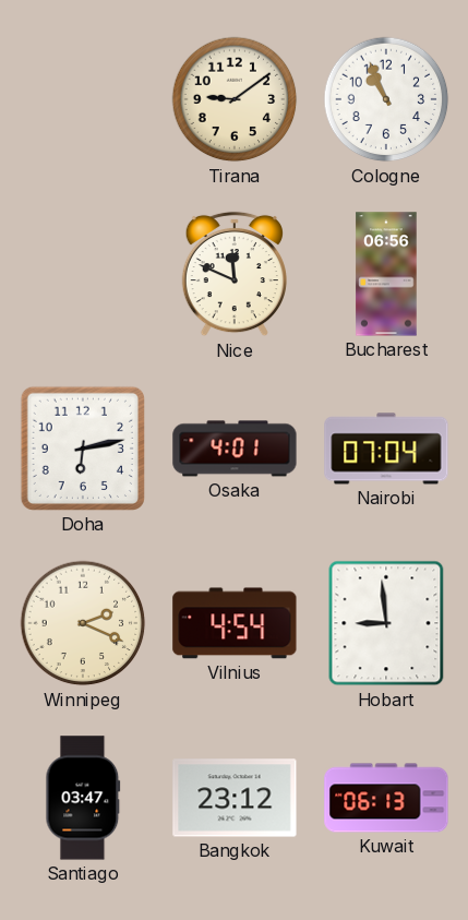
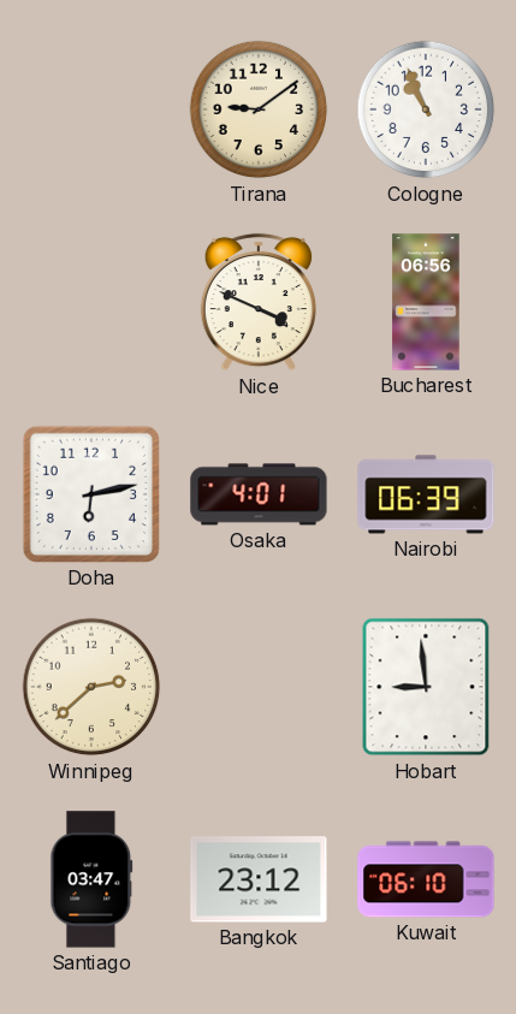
Nice: 11:49 -> 3:49 (259, 302)
Nairobi: 07:04 -> 06:39 (426, 494)
Winnipeg: 2:19 -> 2:38 (91, 687)
Vilnius: 4:54 -> none (235, 623)
Kuwait: 06:13 -> 06:10 (426, 879)
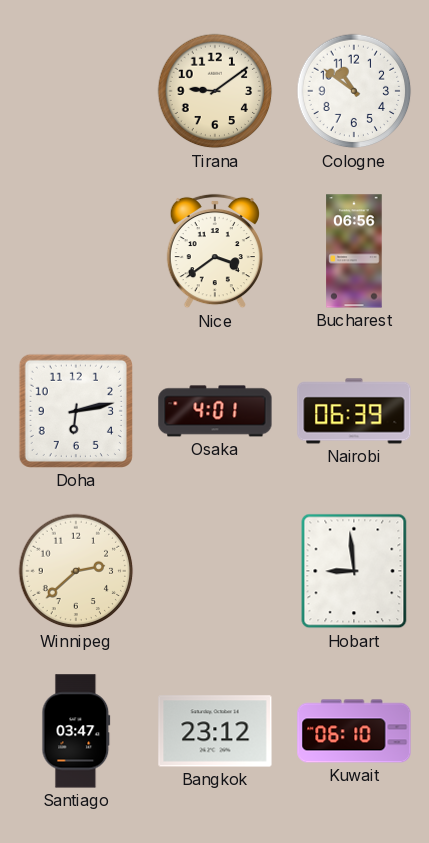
Cologne: 10:56 -> 10:51 (354, 91)
Nice: 3:49 -> 3:39 (215, 251)
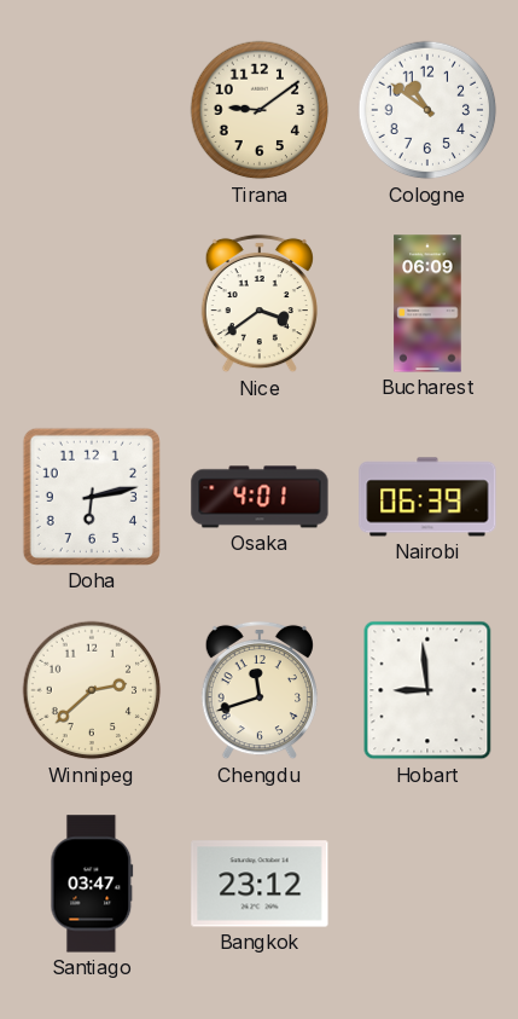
Bucharest: 06:56 -> 06:09 (427, 303)
Chengdu: none -> 11:42 (260, 690)
Kuwait: 06:10 -> none (354, 731)
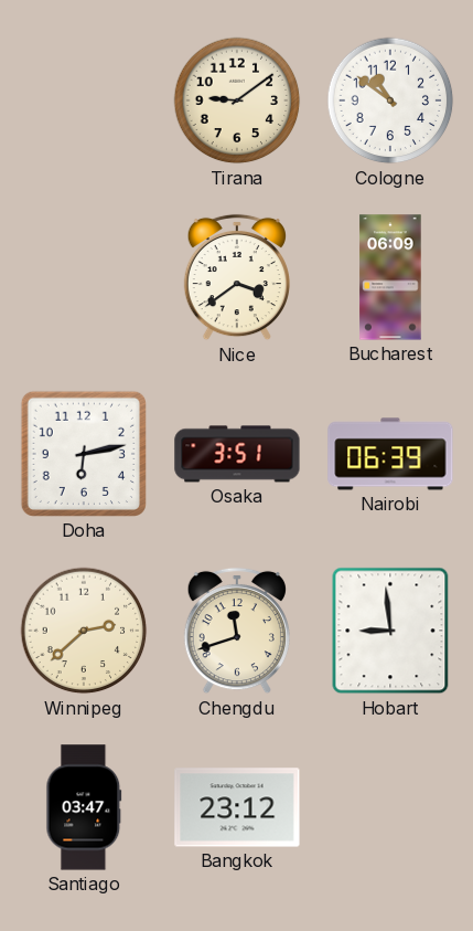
Osaka: 4:01 -> 3:51 (237, 454)
